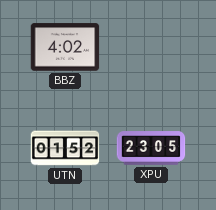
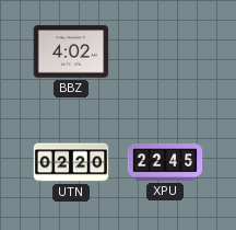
UTN: 01:52 -> 02:20 (71, 162)
XPU: 23:05 -> 22:45 (165, 162)
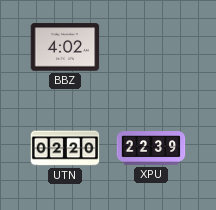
XPU: 22:45 -> 22:39 (151, 148)
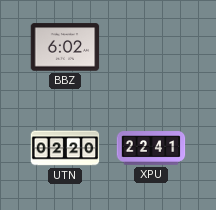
BBZ: 4:02 -> 6:02 (65, 47)
XPU: 22:39 -> 22:41 (151, 148)
